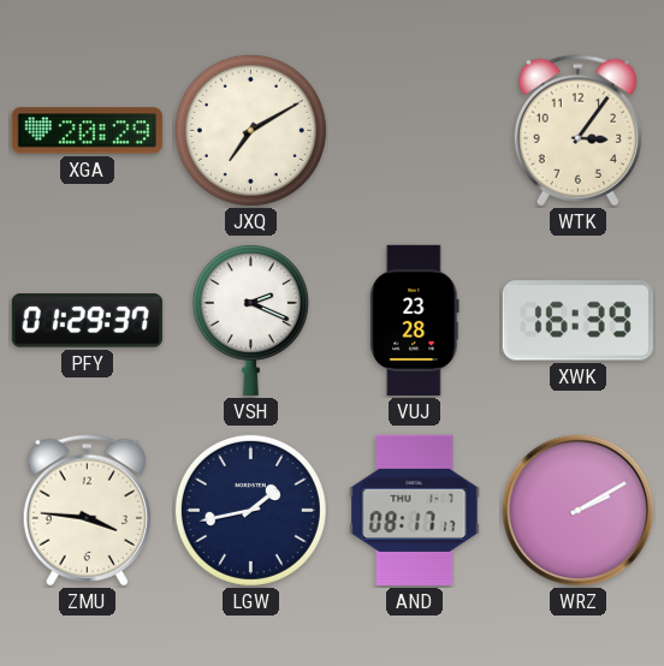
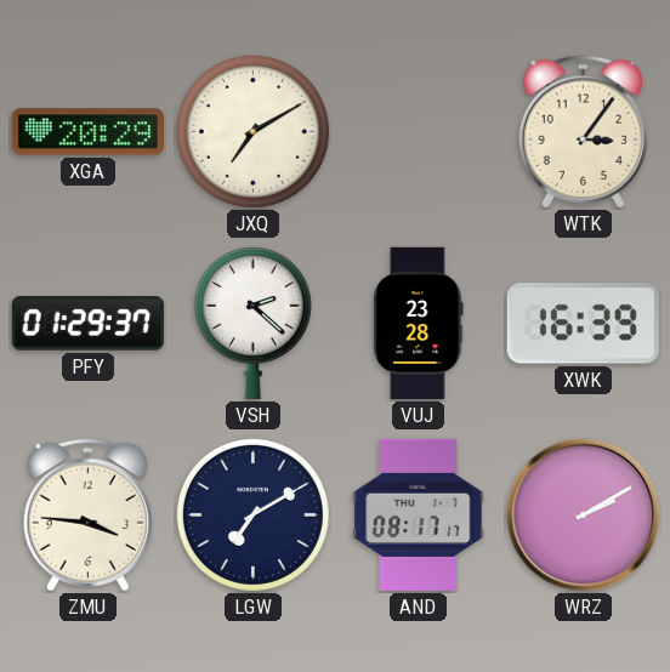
VSH: 2:19 -> 2:22 (252, 323)
LGW: 1:43 -> 7:10 (252, 514)
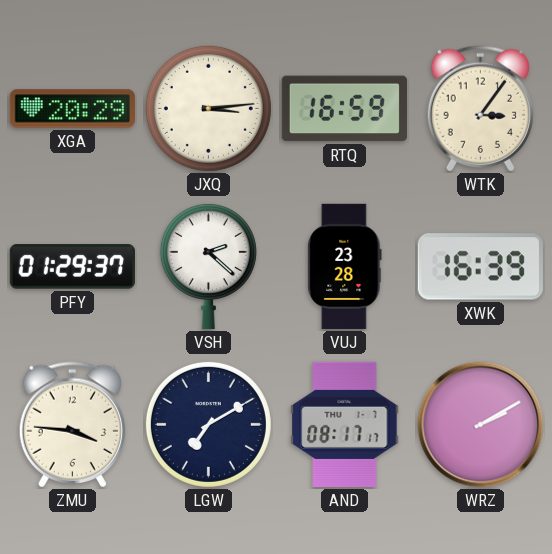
JXQ: 7:10 -> 3:14 (208, 108)
RTQ: none -> 16:59 (344, 109)
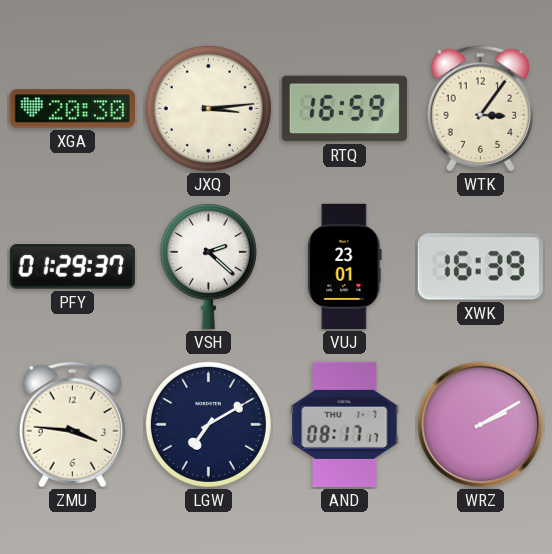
XGA: 20:29 -> 20:30 (72, 109)
VUJ: 23:28 -> 23:01 (345, 266)
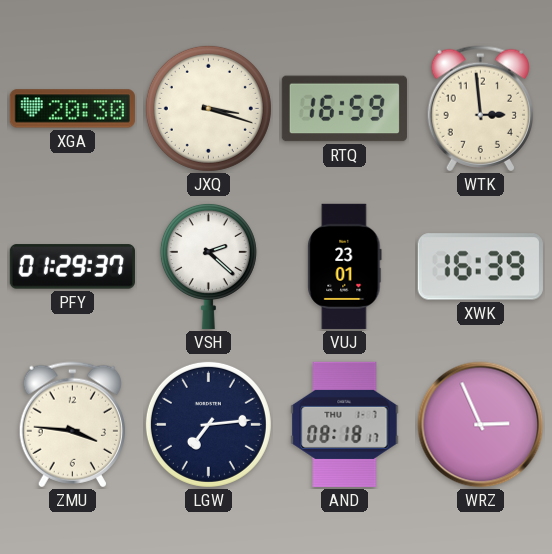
JXQ: 3:14 -> 3:18 (208, 108)
WTK: 3:06 -> 2:59 (480, 109)
LGW: 7:10 -> 7:14 (208, 424)
AND: 08:17 -> 08:18 (345, 424)
WRZ: 2:10 -> 2:56 (481, 425)
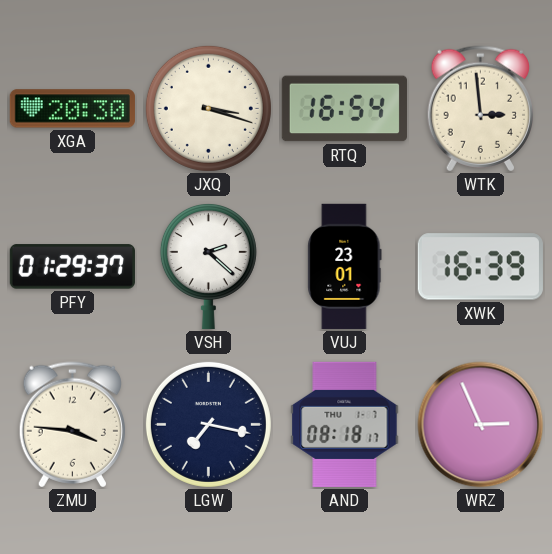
RTQ: 16:59 -> 16:54 (344, 109)
LGW: 7:14 -> 7:17 (208, 424)
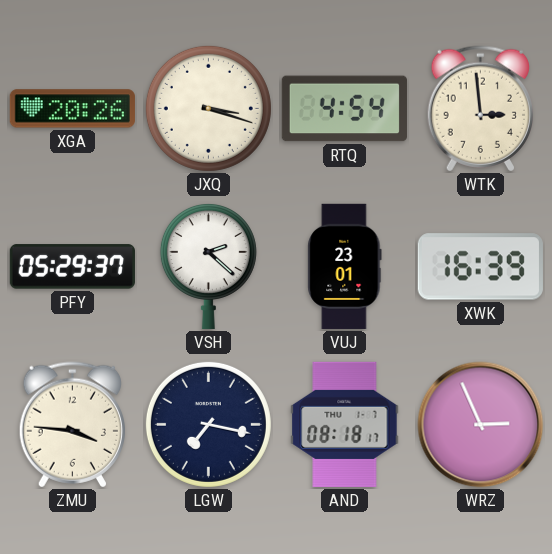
XGA: 20:30 -> 20:26 (72, 109)
RTQ: 16:54 -> 4:54 (344, 109)
PFY: 01:29 -> 05:29 (72, 267)
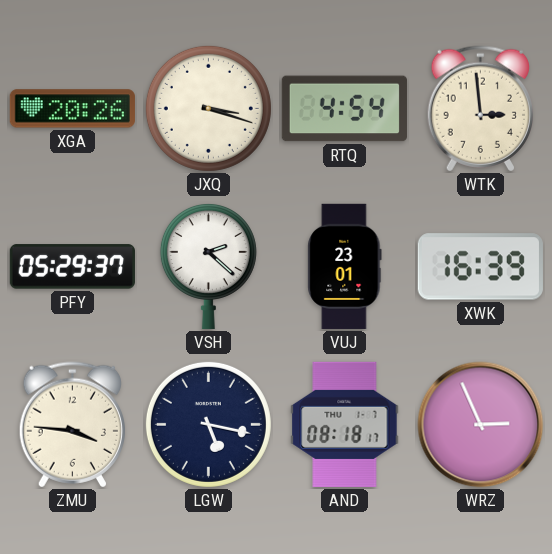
LGW: 7:17 -> 5:17 (208, 424)
